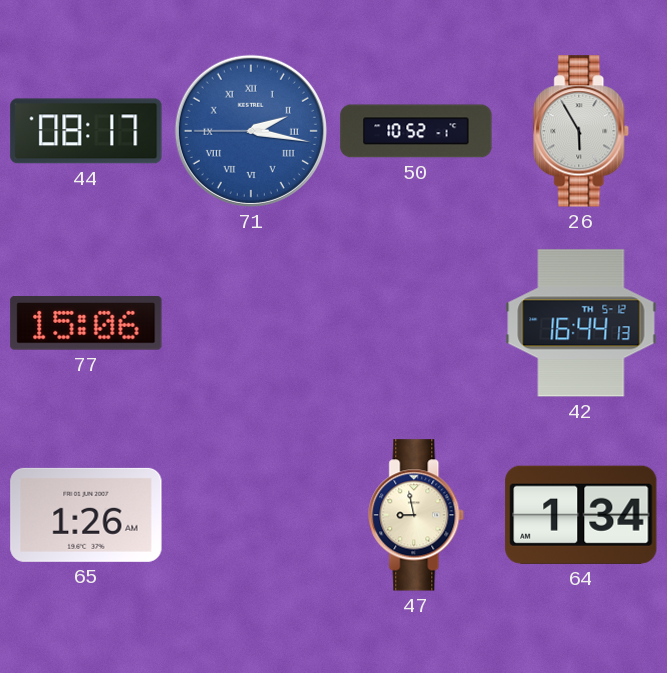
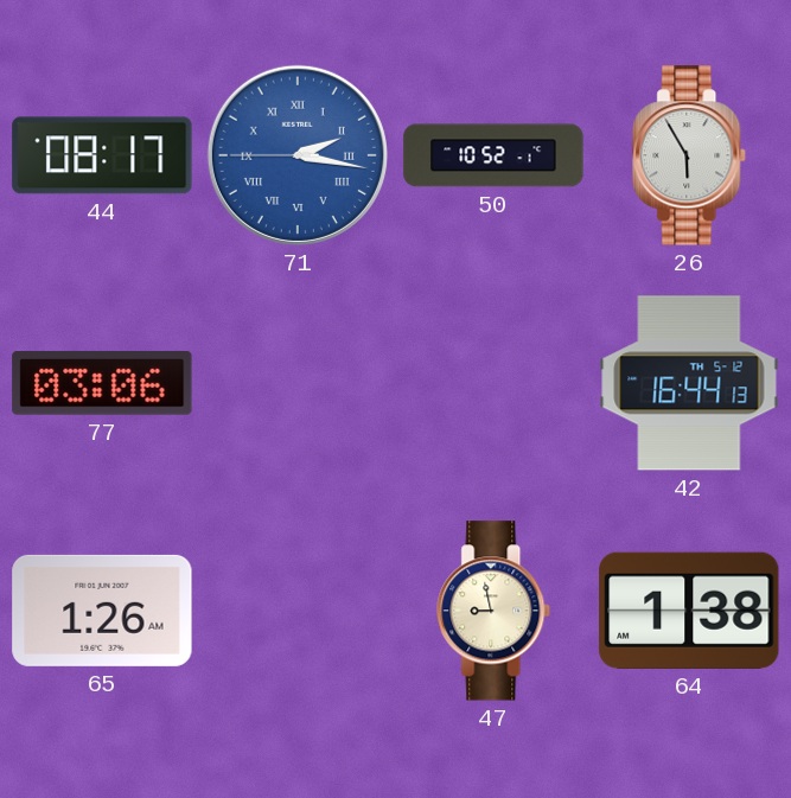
77: 15:06 -> 03:06 (102, 384)
64: 1:34 -> 1:38 (689, 611)
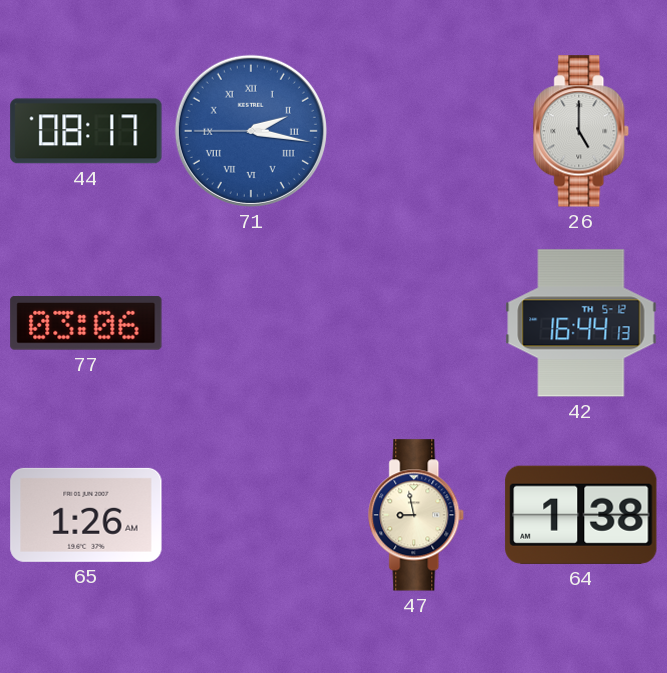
50: 10:52 -> none (493, 155)
26: 5:55 -> 5:00 (582, 131)
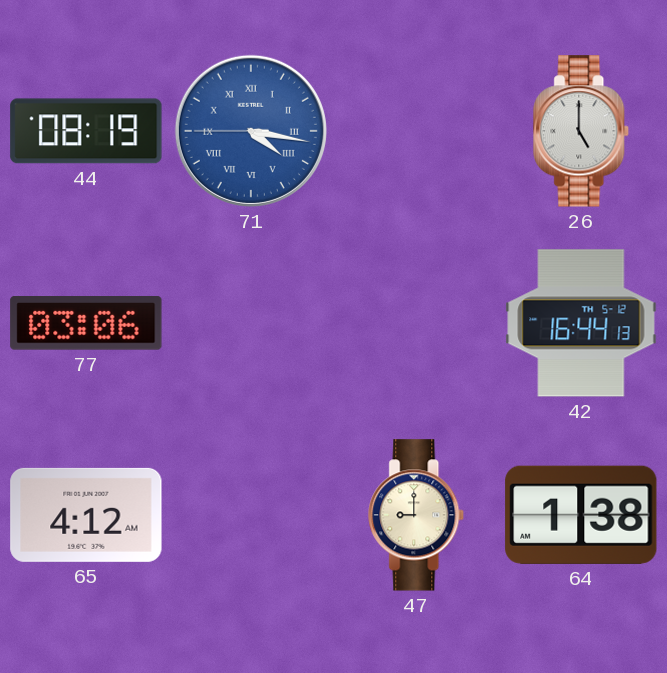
44: 08:17 -> 08:19 (86, 131)
71: 2:16 -> 4:16 (251, 131)
65: 1:26 -> 4:12 (86, 515)
47: 8:58 -> 9:00 (417, 515)
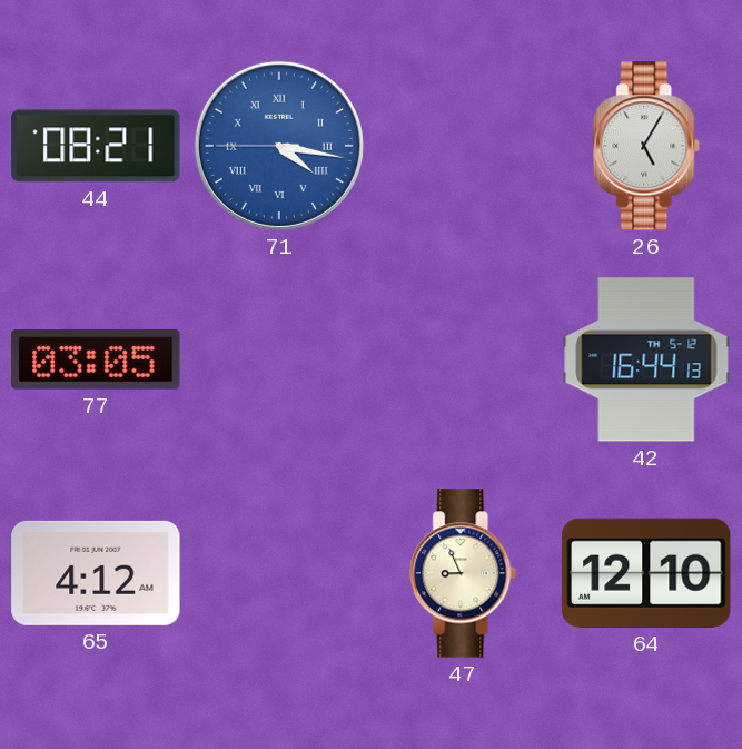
44: 08:19 -> 08:21 (96, 146)
26: 5:00 -> 5:05 (647, 146)
77: 03:06 -> 03:05 (96, 361)
47: 9:00 -> 8:56 (464, 573)
64: 1:38 -> 12:10 (646, 573)
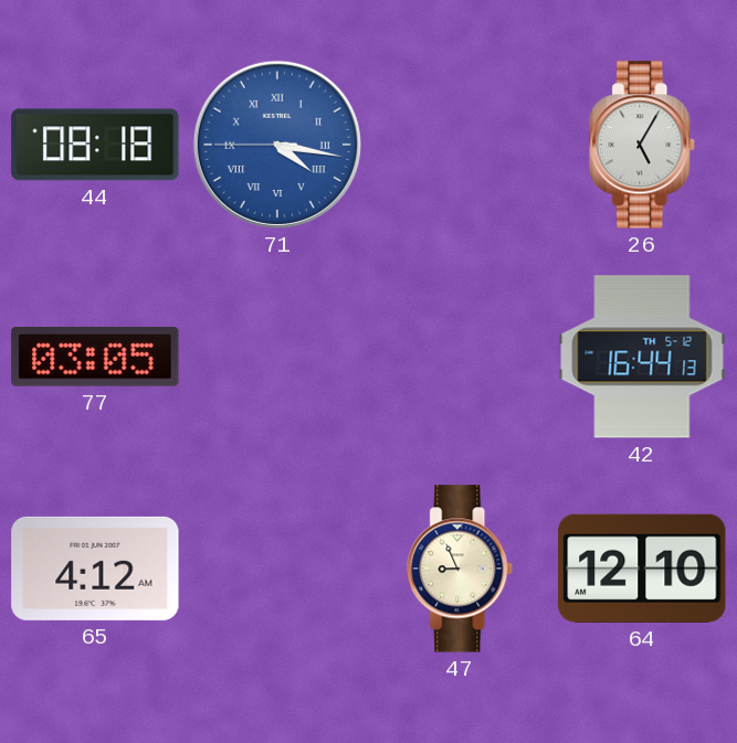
44: 08:21 -> 08:18 (95, 145)
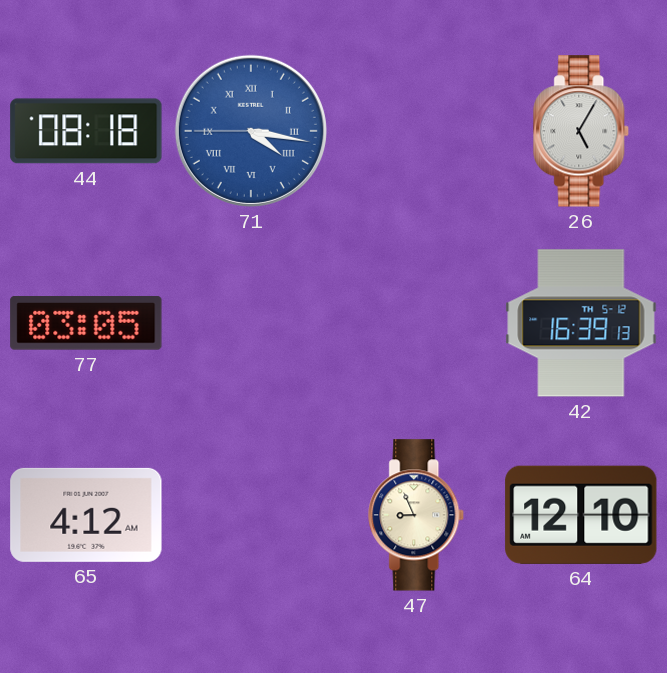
42: 16:44 -> 16:39 (581, 323)
